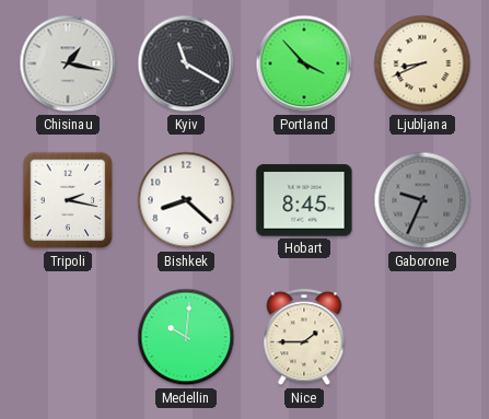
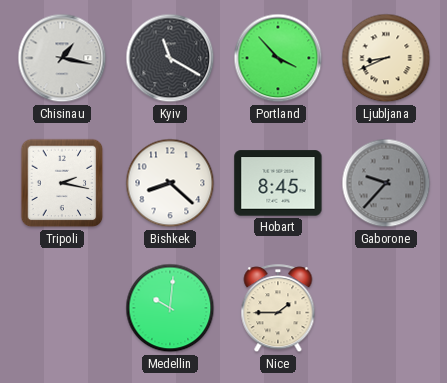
Gaborone: 9:34 -> 9:37 (386, 183)
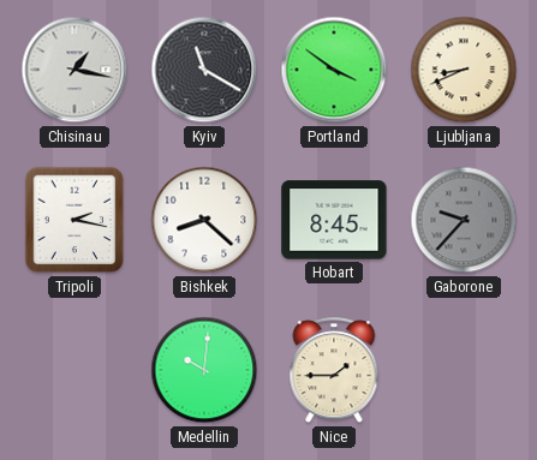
Portland: 3:53 -> 3:51 (334, 70)
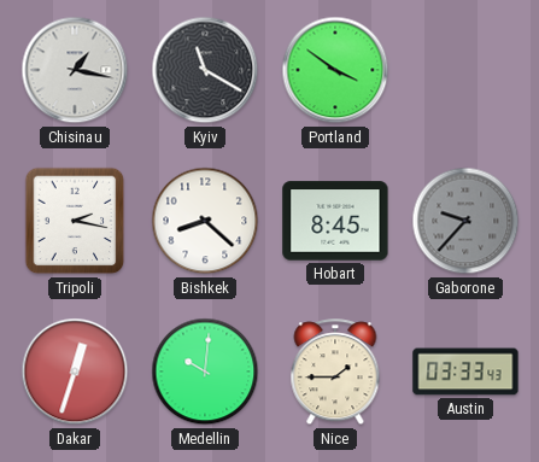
Ljubljana: 8:41 -> none (464, 70)
Dakar: none -> 12:33 (75, 372)
Austin: none -> 03:33 (465, 372)
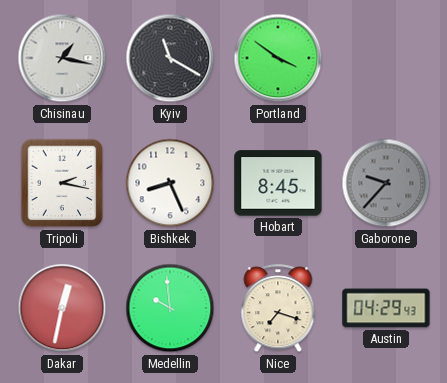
Bishkek: 8:22 -> 8:26 (170, 183)
Dakar: 12:33 -> 12:32 (62, 308)
Medellin: 10:01 -> 9:59 (170, 308)
Nice: 1:45 -> 7:18 (278, 309)
Austin: 03:33 -> 04:29 (386, 308)
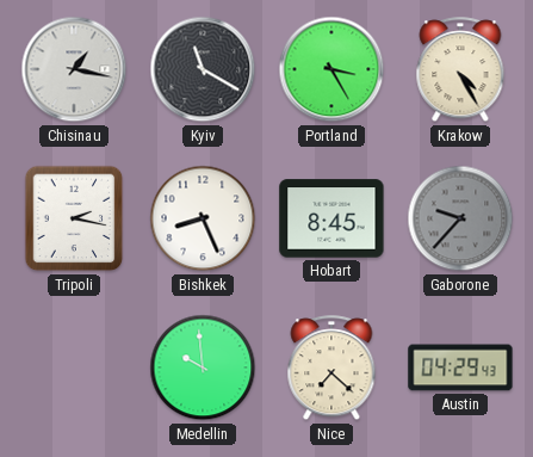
Portland: 3:51 -> 3:25 (331, 69)
Krakow: none -> 4:25 (460, 70)
Dakar: 12:32 -> none (62, 308)
Nice: 7:18 -> 7:22 (331, 369)
